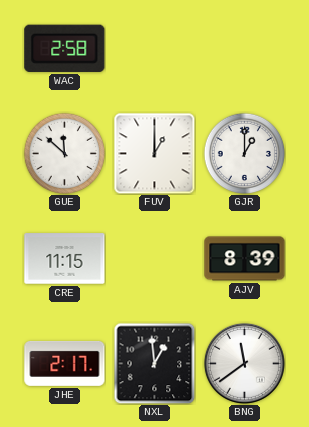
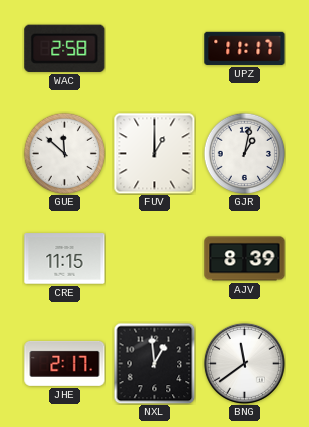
UPZ: none -> 11:17 (245, 48)
GJR: 1:00 -> 1:02 (244, 153)
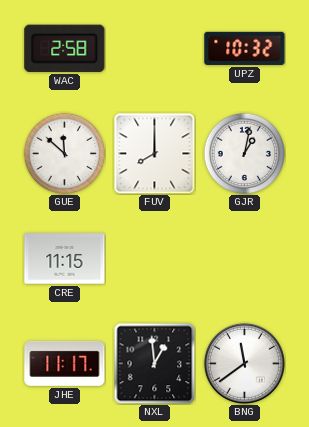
UPZ: 11:17 -> 10:32 (245, 48)
FUV: 1:00 -> 8:00 (154, 153)
AJV: 8:39 -> none (245, 259)
JHE: 2:17 -> 11:17 (65, 363)
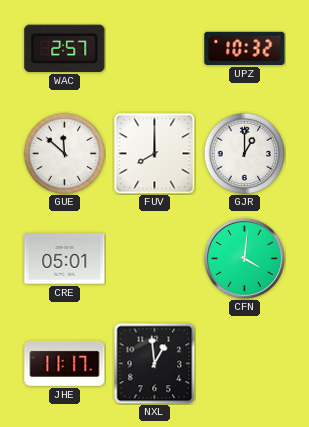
WAC: 2:58 -> 2:57 (65, 48)
GJR: 1:02 -> 1:00 (244, 153)
CRE: 11:15 -> 05:01 (65, 259)
CFN: none -> 4:01 (244, 258)
BNG: 11:39 -> none (244, 363)
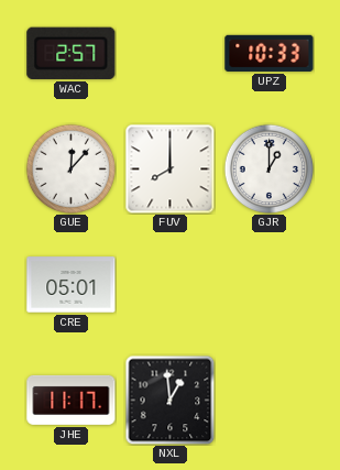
UPZ: 10:32 -> 10:33 (270, 53)
GUE: 11:52 -> 12:07 (70, 168)
CFN: 4:01 -> none (244, 258)
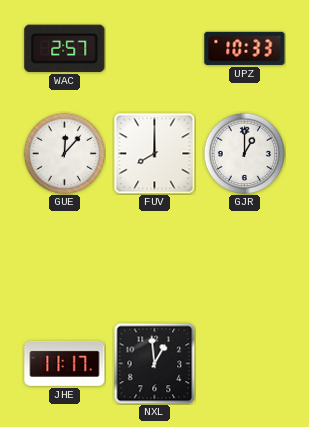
CRE: 05:01 -> none (72, 285)
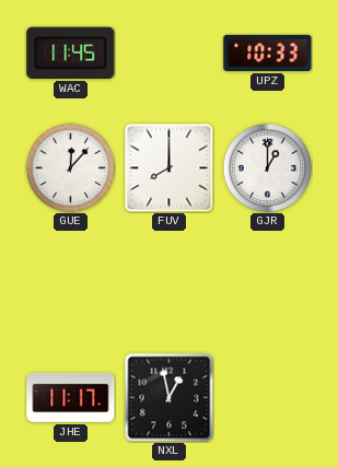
WAC: 2:57 -> 11:45 (71, 52)
NXL: 12:59 -> 12:58 (168, 397)
